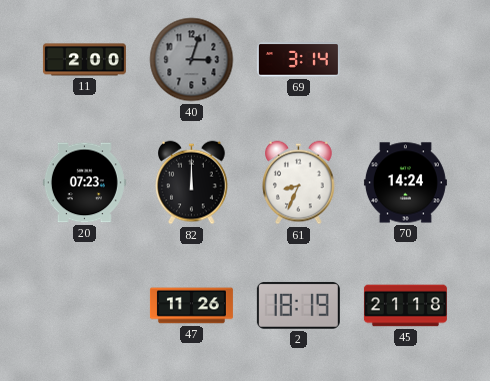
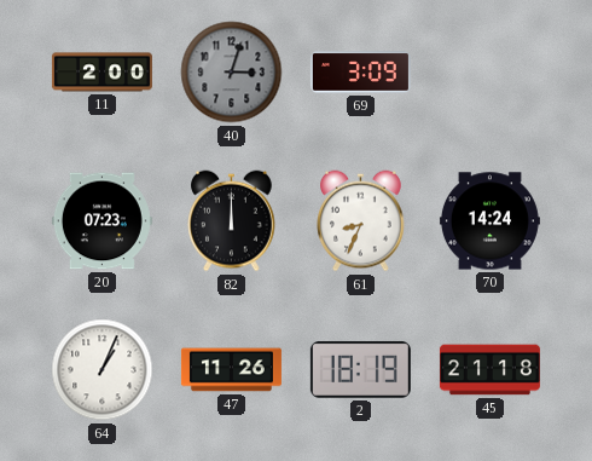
69: 3:14 -> 3:09 (360, 73)
64: none -> 1:04 (103, 370)
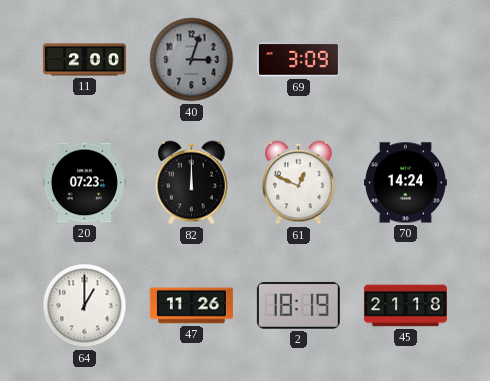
61: 8:34 -> 12:49 (299, 183)
64: 1:04 -> 1:00 (85, 306)
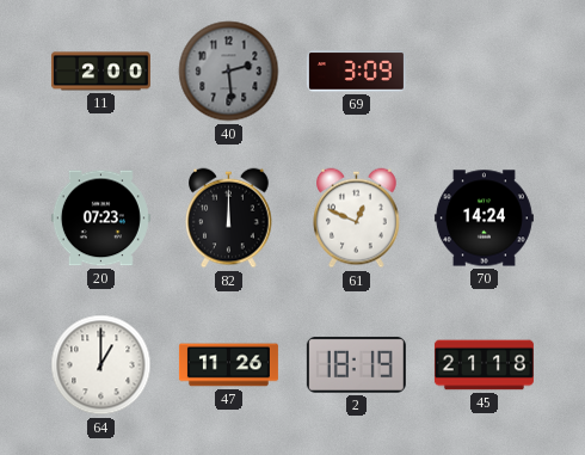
40: 3:03 -> 2:29 (229, 72)
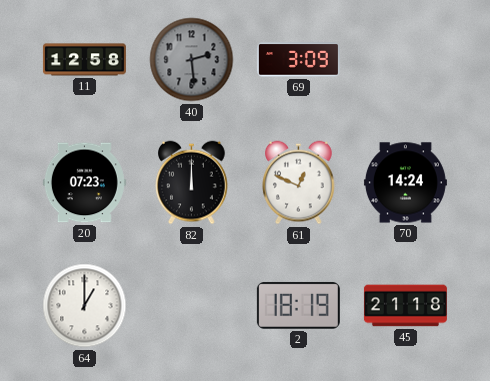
11: 2:00 -> 12:58 (84, 60)
47: 11:26 -> none (228, 365)
